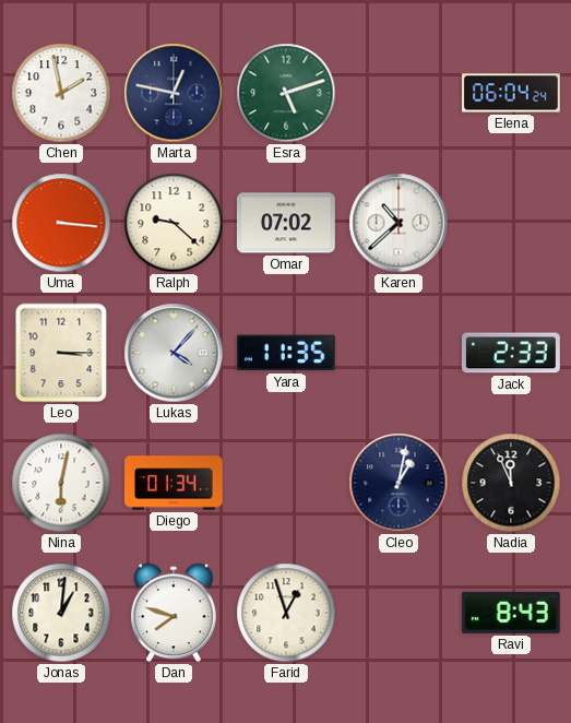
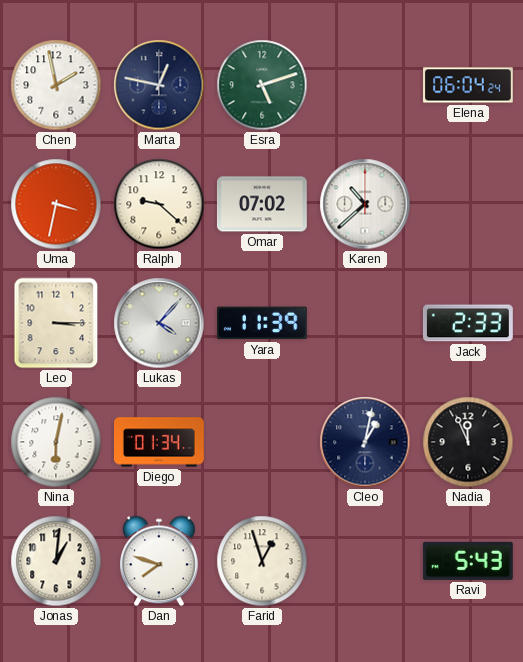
Uma: 3:16 -> 3:32 (56, 204)
Yara: 11:35 -> 11:39 (262, 323)
Ravi: 8:43 -> 5:43 (468, 561)
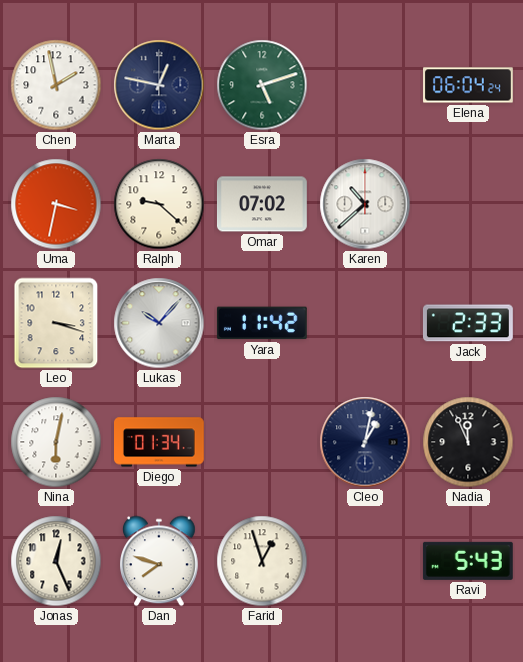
Leo: 3:15 -> 3:18 (56, 323)
Lukas: 4:07 -> 10:07 (159, 323)
Yara: 11:39 -> 11:42 (262, 323)
Jonas: 1:01 -> 12:26 (56, 561)
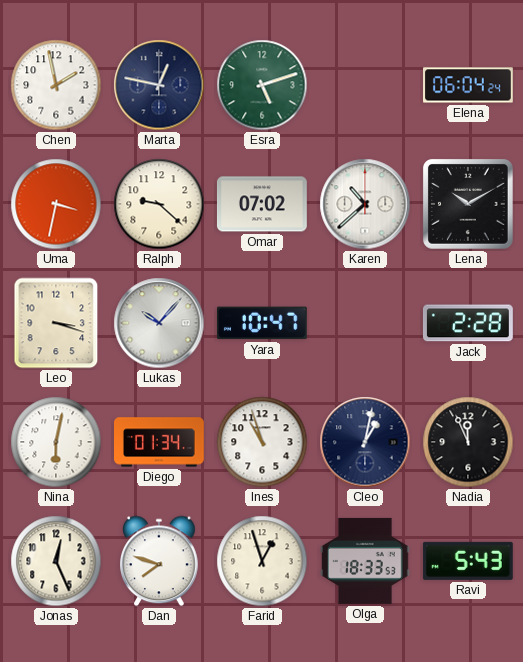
Lena: none -> 10:10 (469, 205)
Yara: 11:42 -> 10:47 (262, 323)
Jack: 2:33 -> 2:28 (468, 323)
Ines: none -> 10:57 (262, 442)
Olga: none -> 18:33 (365, 561)
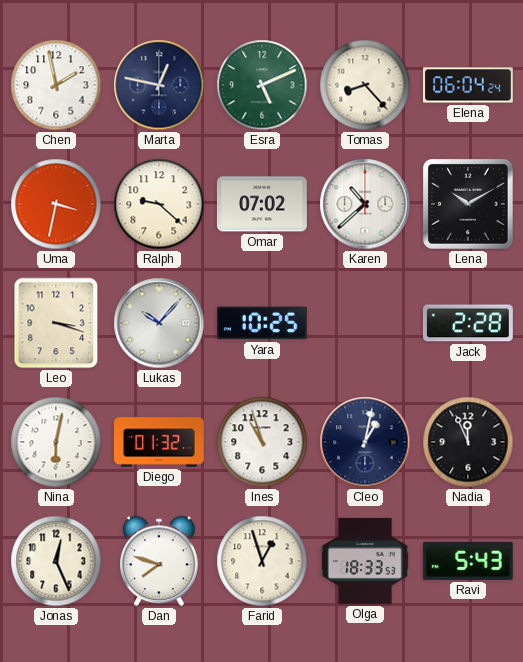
Esra: 5:12 -> 5:11 (262, 85)
Tomas: none -> 8:23 (365, 85)
Yara: 10:47 -> 10:25 (262, 323)
Diego: 01:34 -> 01:32 (160, 442)
